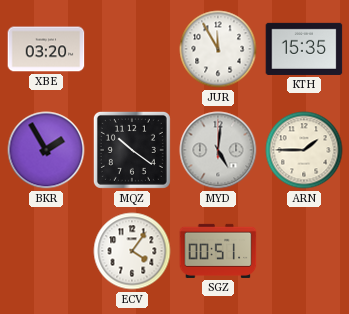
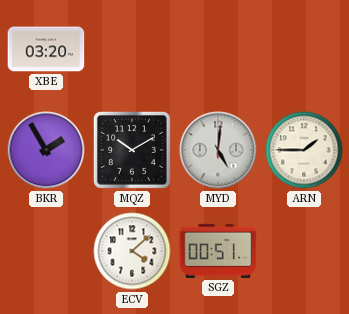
JUR: 11:55 -> none (218, 49)
KTH: 15:35 -> none (304, 49)
MQZ: 10:21 -> 10:10 (132, 150)
ECV: 4:06 -> 4:08 (132, 251)
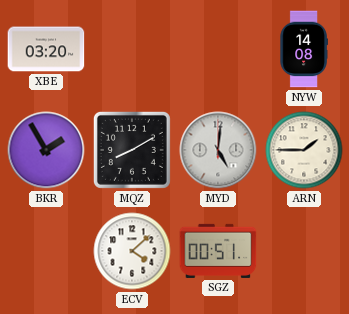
NYW: none -> 14:08 (304, 49)
MQZ: 10:10 -> 8:10 (132, 150)
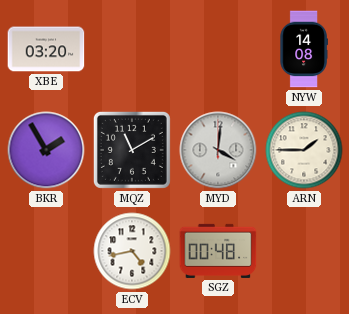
MQZ: 8:10 -> 11:10 (132, 150)
MYD: 5:01 -> 4:01 (218, 150)
ECV: 4:08 -> 4:43 (132, 251)
SGZ: 00:51 -> 00:48 (218, 251)
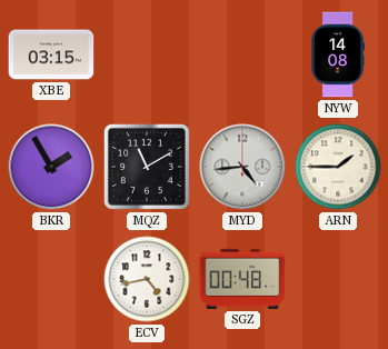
XBE: 03:20 -> 03:15 (51, 54)
MYD: 4:01 -> 4:44 (242, 167)
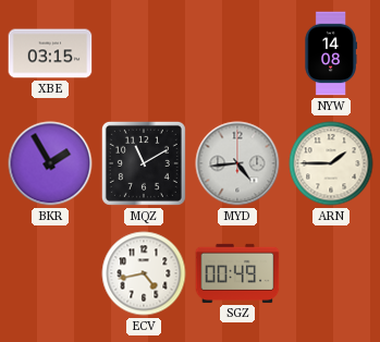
SGZ: 00:48 -> 00:49 (237, 273)
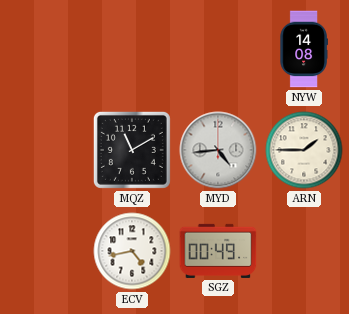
XBE: 03:15 -> none (50, 53)
BKR: 1:55 -> none (50, 163)
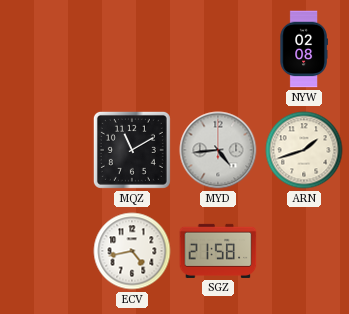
NYW: 14:08 -> 02:08 (304, 49)
ARN: 1:45 -> 1:42 (304, 150)
SGZ: 00:49 -> 21:58 (218, 251)
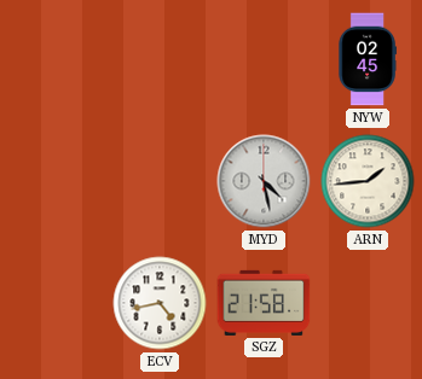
NYW: 02:08 -> 02:45 (368, 59)
MQZ: 11:10 -> none (132, 150)
MYD: 4:44 -> 4:28 (264, 181)
ARN: 1:42 -> 1:44 (368, 181)
